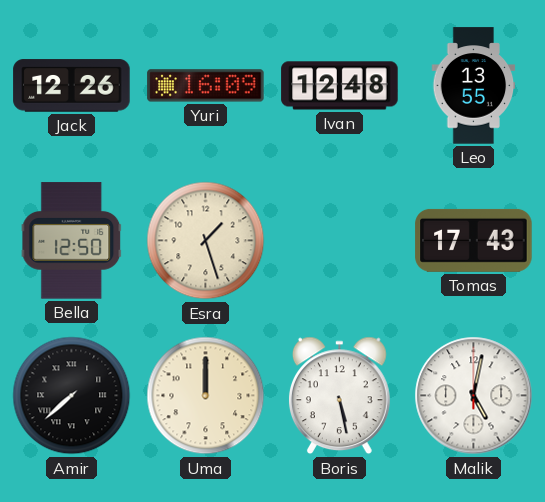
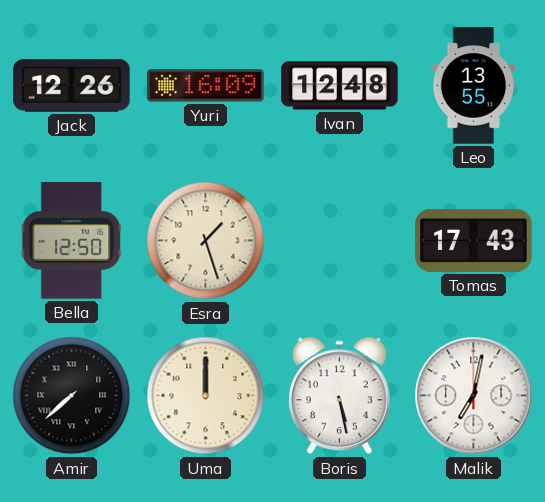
Malik: 5:02 -> 7:02 (474, 396)
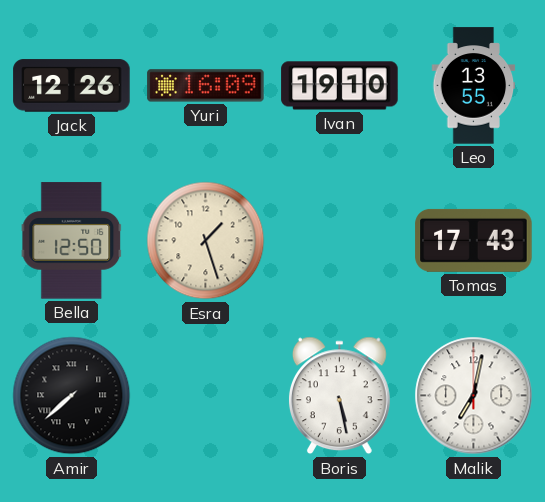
Ivan: 12:48 -> 19:10 (340, 86)
Uma: 12:00 -> none (206, 396)
